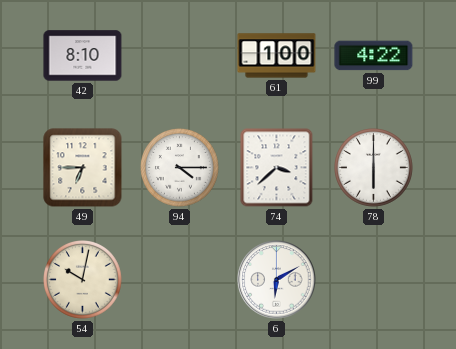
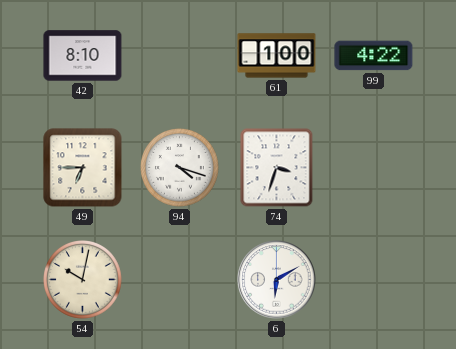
94: 4:15 -> 4:18 (180, 168)
74: 3:38 -> 3:33 (277, 168)
78: 6:00 -> none (374, 168)
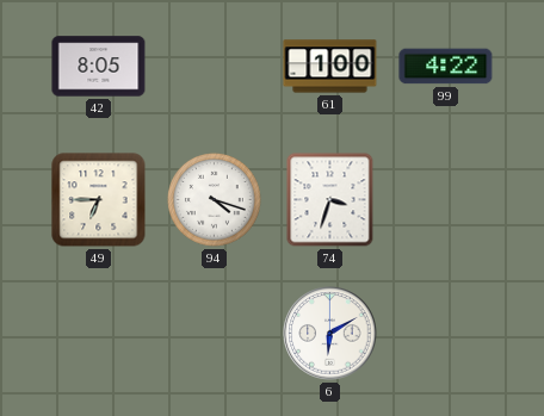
42: 8:10 -> 8:05 (99, 67)
54: 10:02 -> none (83, 280)
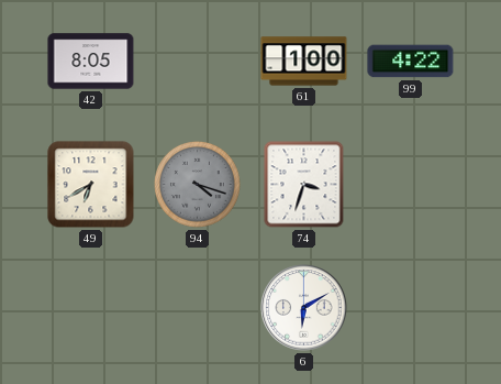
49: 6:45 -> 6:40 (91, 185)
94 dial: white -> grey (198, 185)
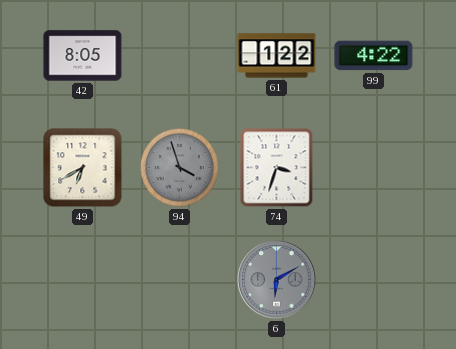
61: 1:00 -> 1:22 (277, 56)
94: 4:18 -> 3:57 (180, 168)
6 dial: white -> grey (277, 280)
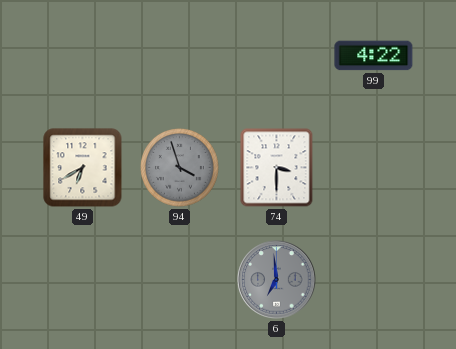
42: 8:05 -> none (83, 56)
61: 1:22 -> none (277, 56)
74: 3:33 -> 3:30 (277, 168)
6: 6:10 -> 6:59 (277, 280)
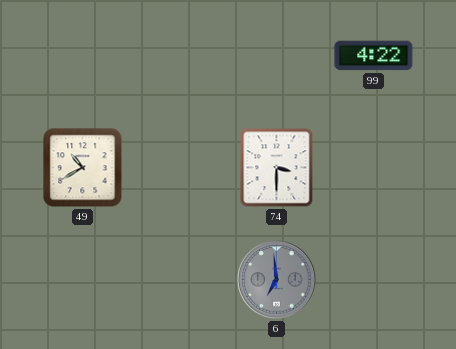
49: 6:40 -> 10:40 (83, 168)
94: 3:57 -> none (180, 168)
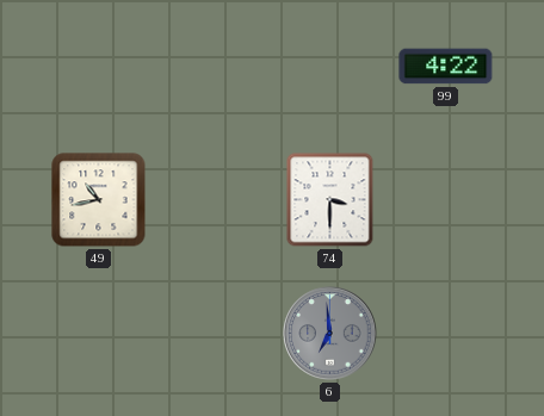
49: 10:40 -> 10:43 (99, 200)
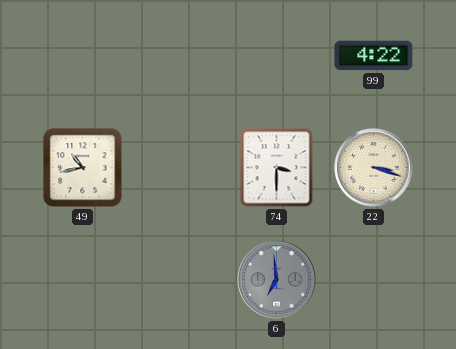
22: none -> 3:18 (374, 168)
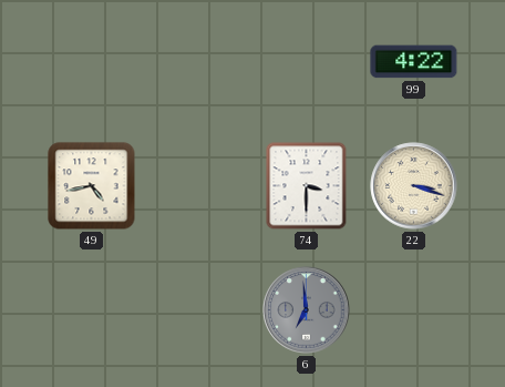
49: 10:43 -> 4:43 (92, 186)
